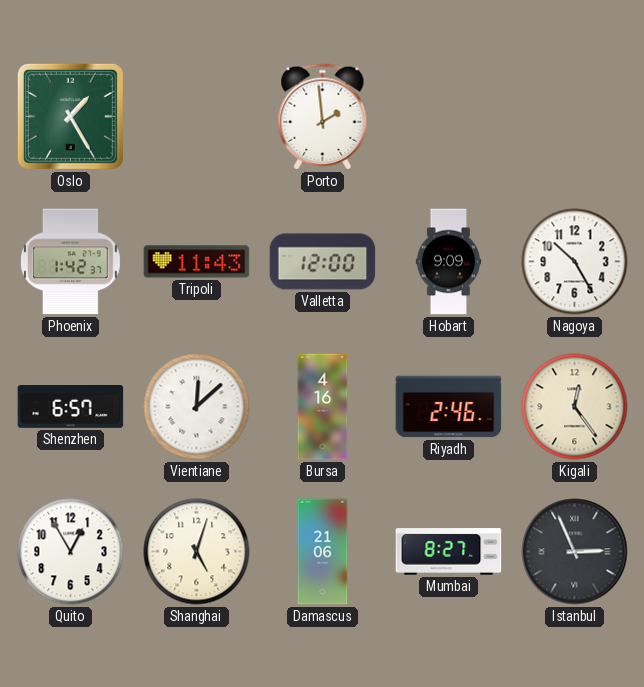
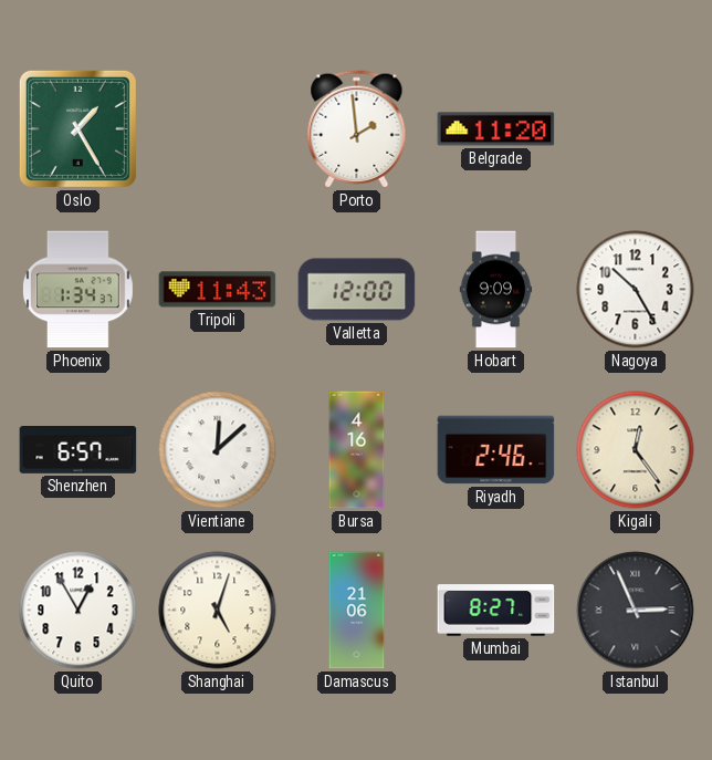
Belgrade: none -> 11:20 (496, 129)
Phoenix: 1:42 -> 1:34 (77, 290)
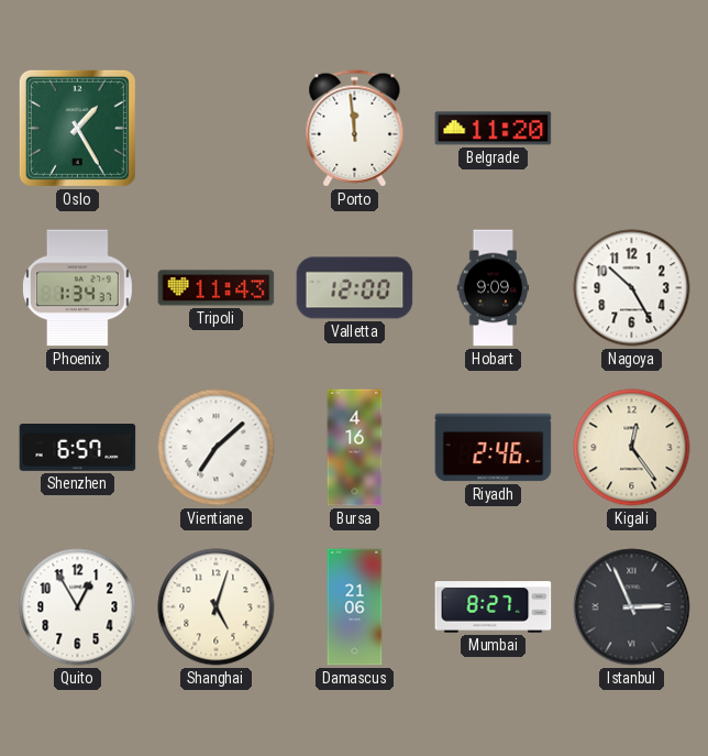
Porto: 1:59 -> 11:59 (355, 129)
Vientiane: 12:08 -> 7:08 (217, 448)
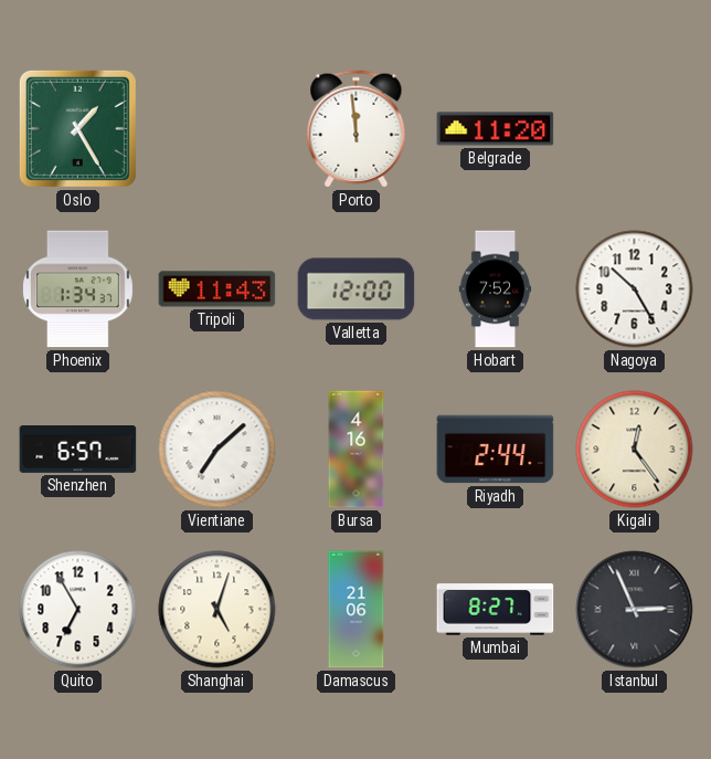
Hobart: 9:09 -> 7:52 (496, 289)
Riyadh: 2:46 -> 2:44 (496, 450)
Quito: 12:55 -> 6:55 (78, 610)
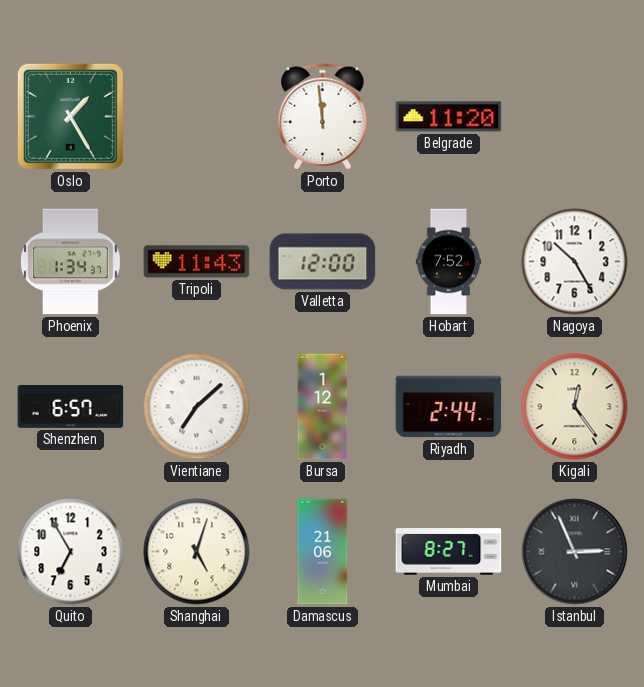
Bursa: 4:16 -> 1:12 (323, 407)
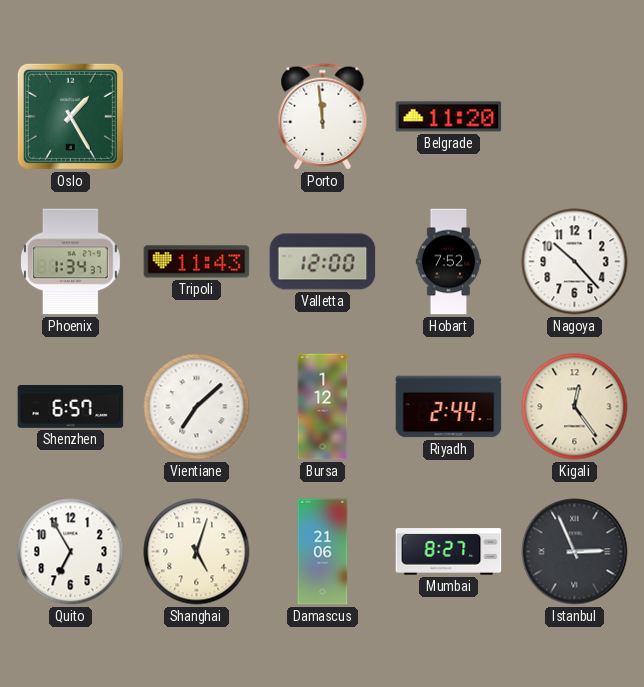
Nagoya: 10:25 -> 10:23 (575, 262)
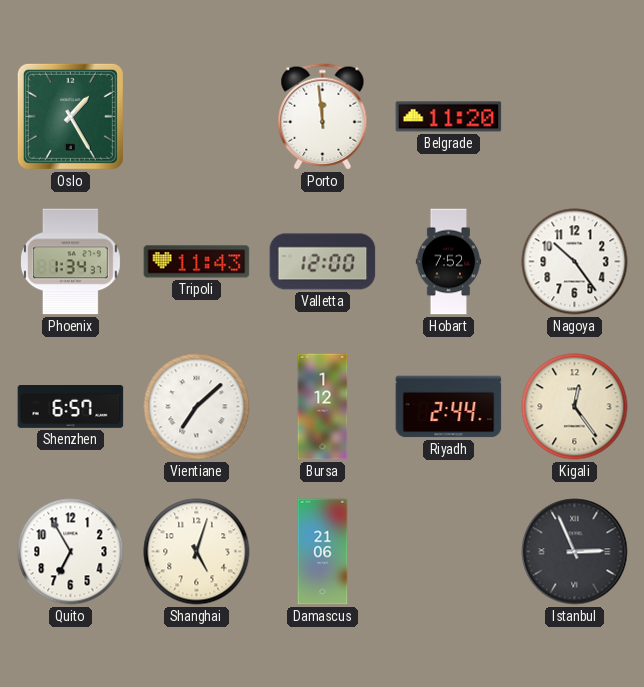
Nagoya: 10:23 -> 10:24 (575, 262)
Mumbai: 8:27 -> none (449, 552)
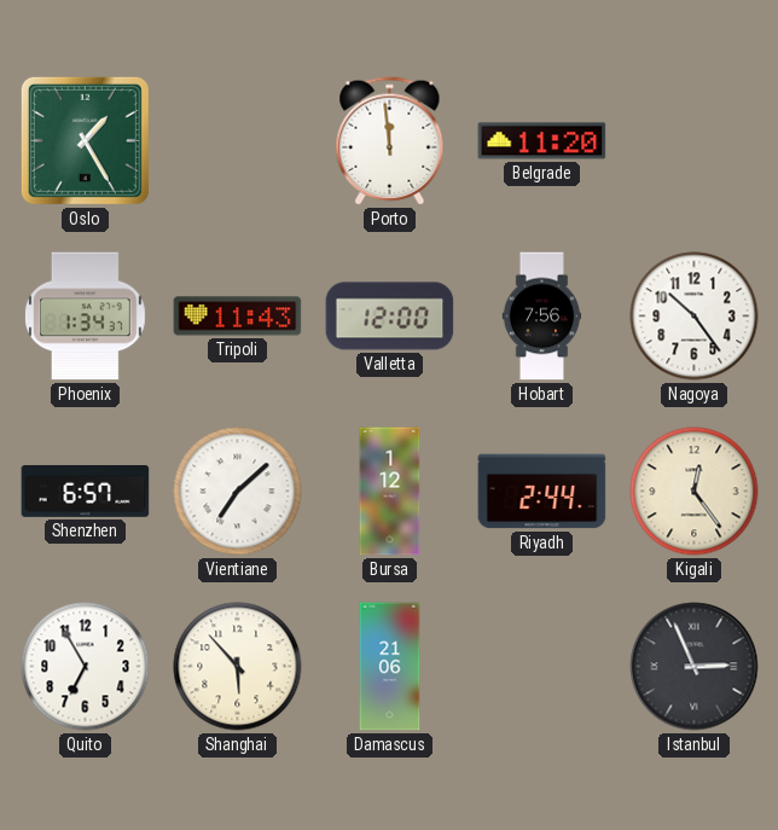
Hobart: 7:52 -> 7:56 (542, 317)
Shanghai: 5:03 -> 5:53 (238, 667)
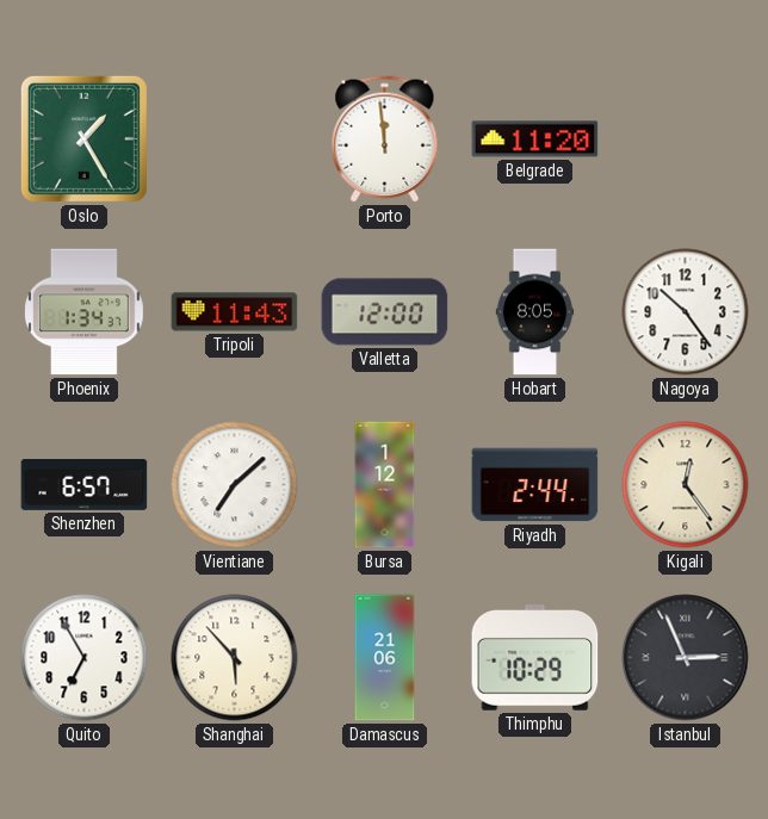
Hobart: 7:56 -> 8:05 (535, 312)
Thimphu: none -> 10:29 (535, 658)
